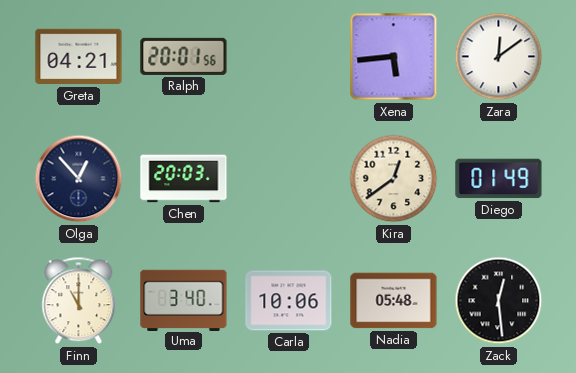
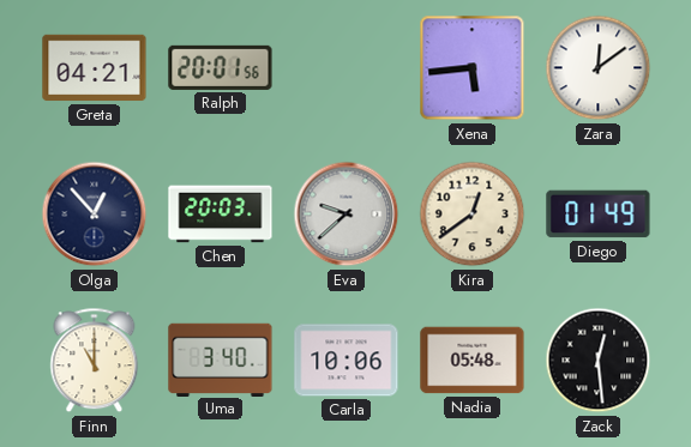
Eva: none -> 9:38 (347, 215)
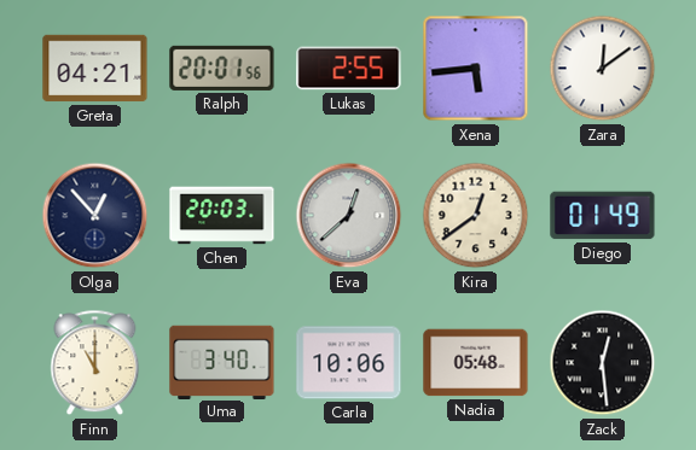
Lukas: none -> 2:55 (349, 69)
Eva: 9:38 -> 12:38 (349, 216)
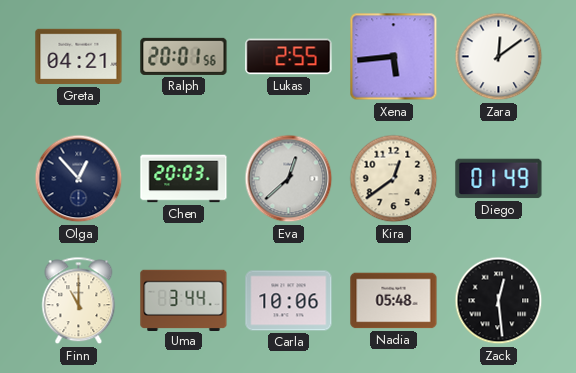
Uma: 3:40 -> 3:44 (184, 300)
